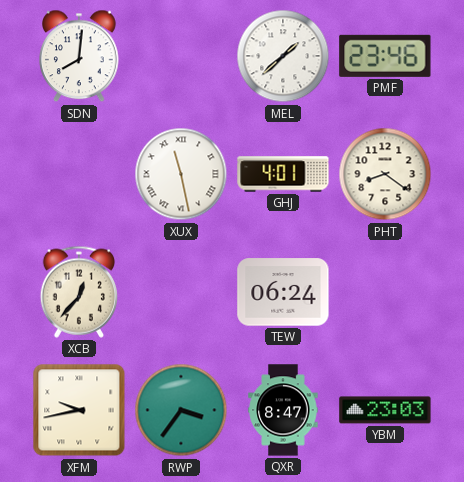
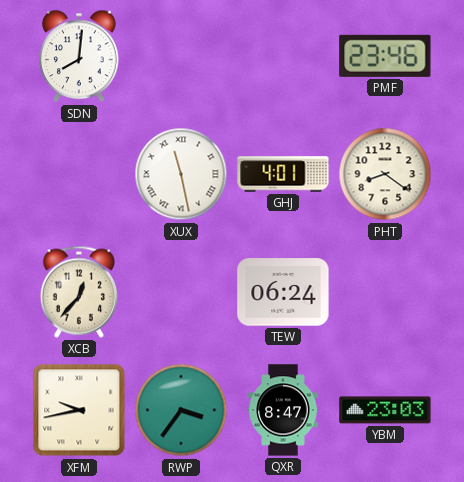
MEL: 1:38 -> none (283, 56)
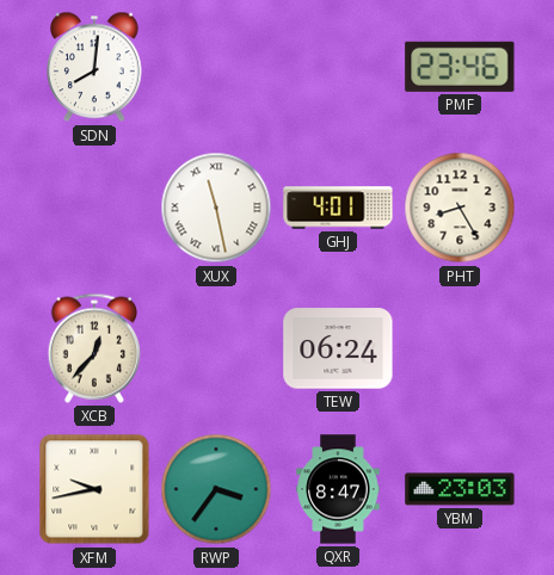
PHT: 8:21 -> 8:25 (460, 208)
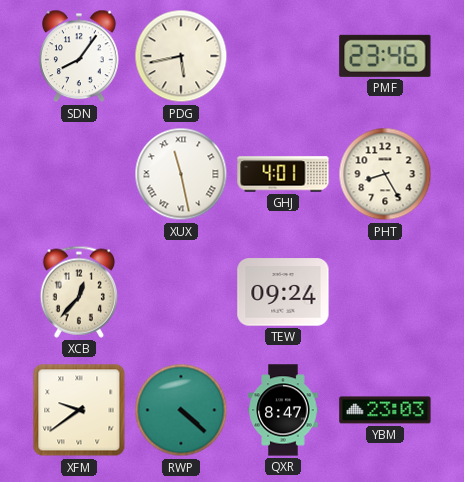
SDN: 8:01 -> 8:06 (80, 56)
PDG: none -> 5:43 (181, 56)
TEW: 06:24 -> 09:24 (283, 292)
XFM: 9:43 -> 9:39 (79, 410)
RWP: 3:36 -> 4:22 (181, 410)
